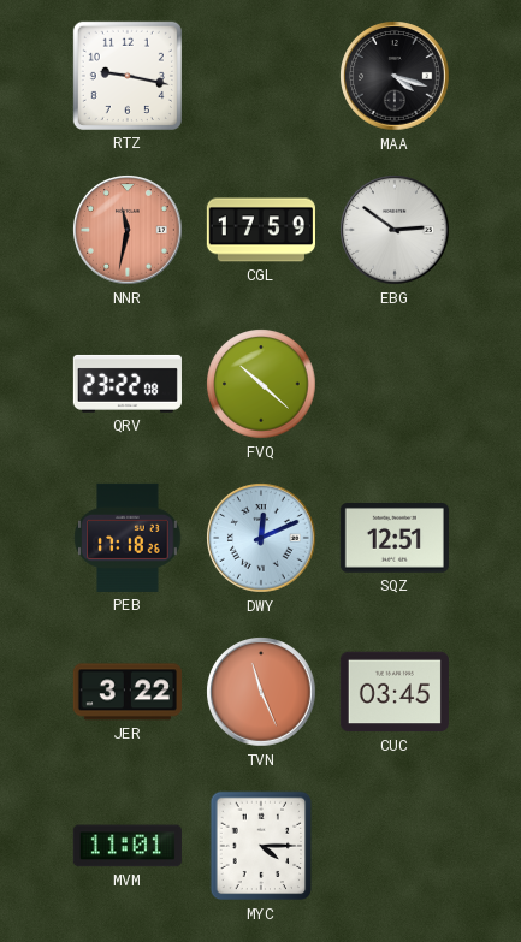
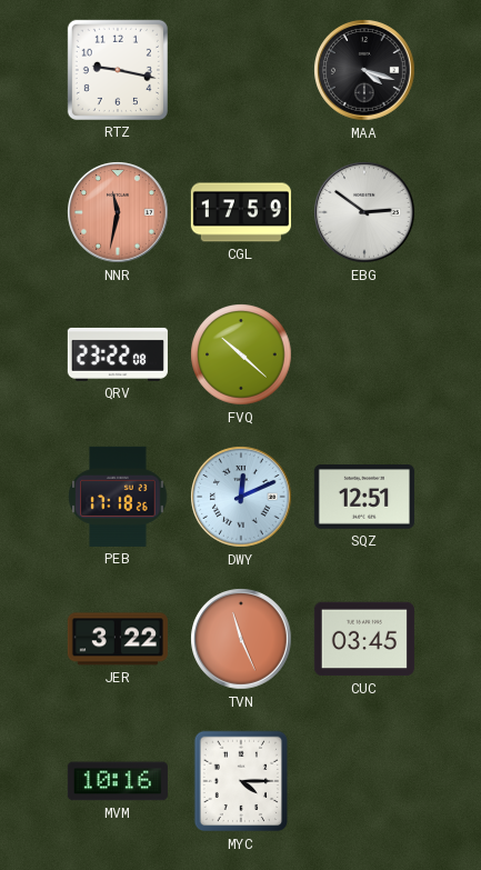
MVM: 11:01 -> 10:16 (118, 781)
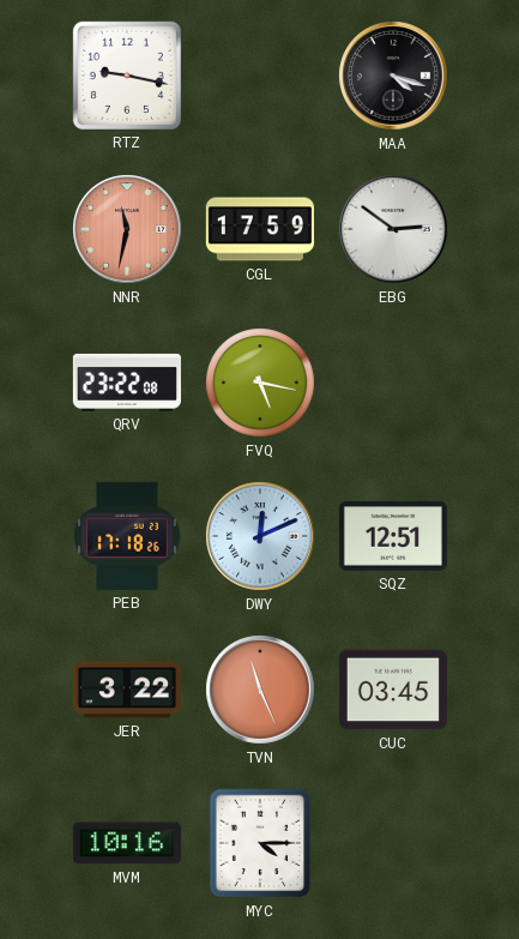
FVQ: 10:22 -> 5:17 (260, 383)
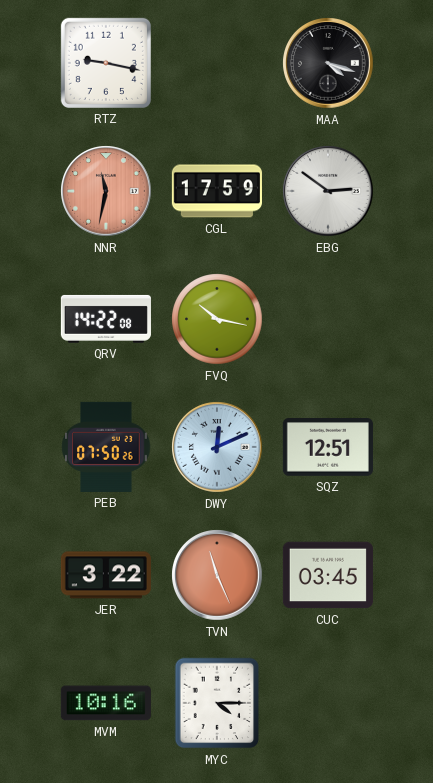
QRV: 23:22 -> 14:22 (106, 319)
FVQ: 5:17 -> 10:17 (217, 319)
PEB: 17:18 -> 07:50 (106, 447)
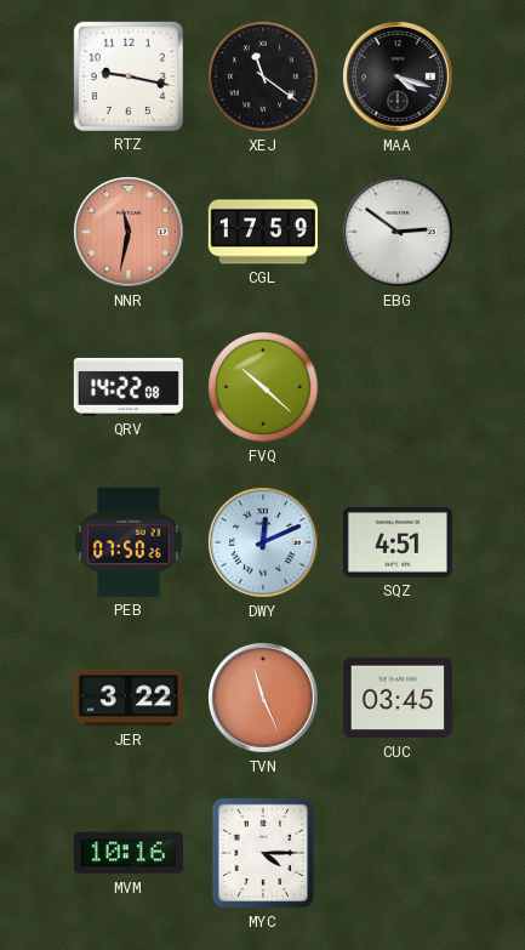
XEJ: none -> 11:21 (263, 76)
FVQ: 10:17 -> 10:22 (263, 387)
SQZ: 12:51 -> 4:51 (398, 542)
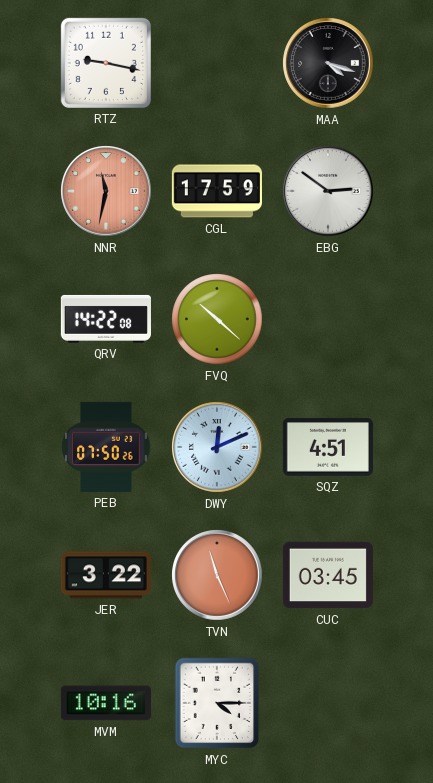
XEJ: 11:21 -> none (263, 76)
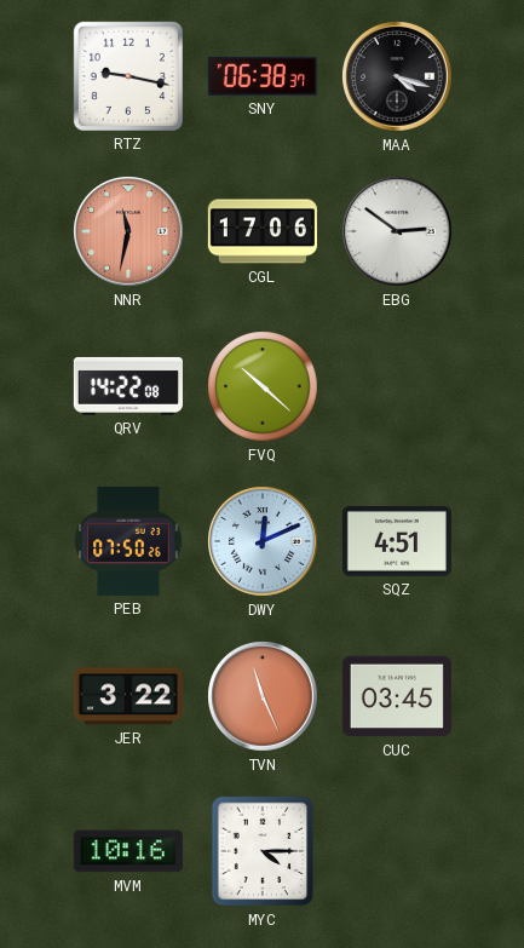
SNY: none -> 06:38 (263, 76)
CGL: 17:59 -> 17:06 (263, 231)
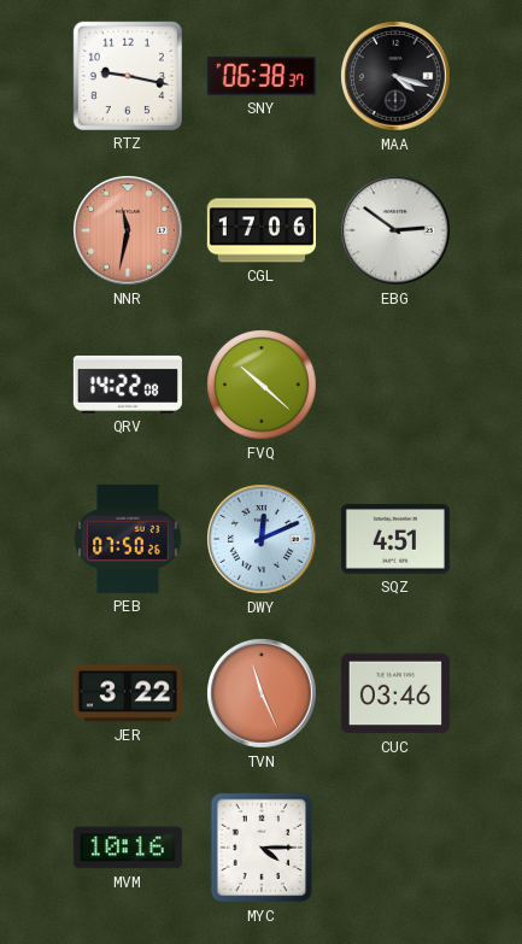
CUC: 03:45 -> 03:46 (395, 693)
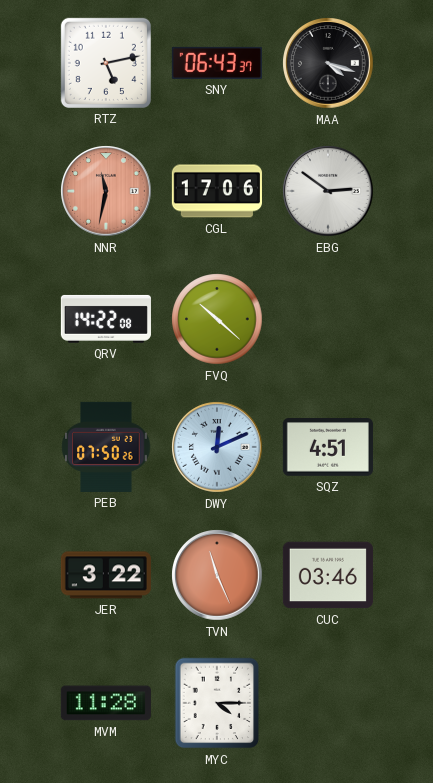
RTZ: 9:17 -> 5:13 (106, 63)
SNY: 06:38 -> 06:43 (217, 63)
MVM: 10:16 -> 11:28 (106, 703)
